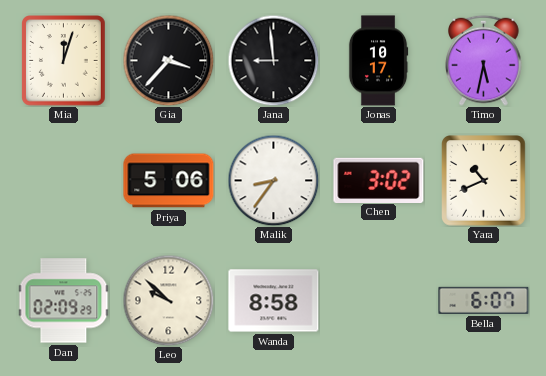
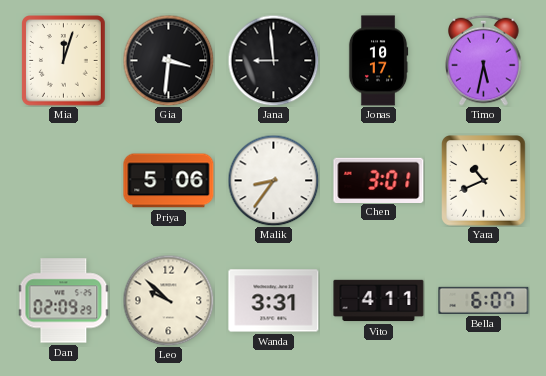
Gia: 3:37 -> 3:31 (168, 60)
Chen: 3:02 -> 3:01 (379, 180)
Wanda: 8:58 -> 3:31 (274, 301)
Vito: none -> 4:11 (379, 301)
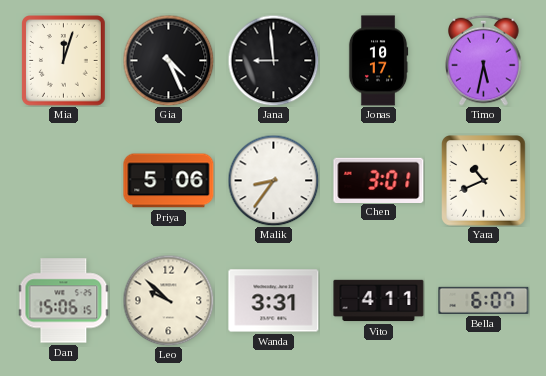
Gia: 3:31 -> 4:26 (168, 60)
Dan: 02:09 -> 15:06 (63, 301)
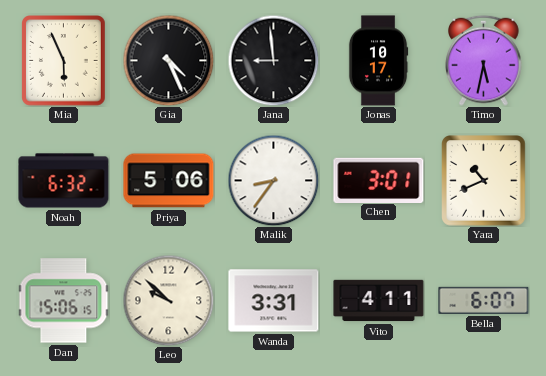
Mia: 12:03 -> 5:56 (64, 61)
Noah: none -> 6:32 (64, 181)
